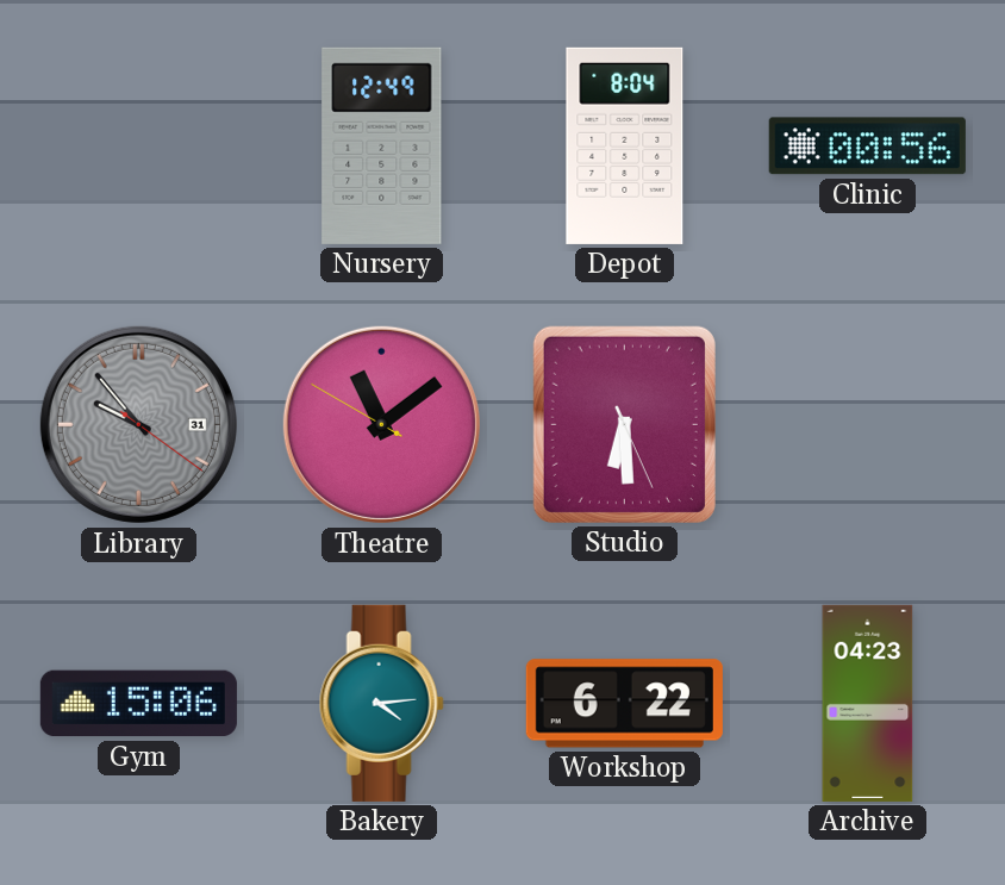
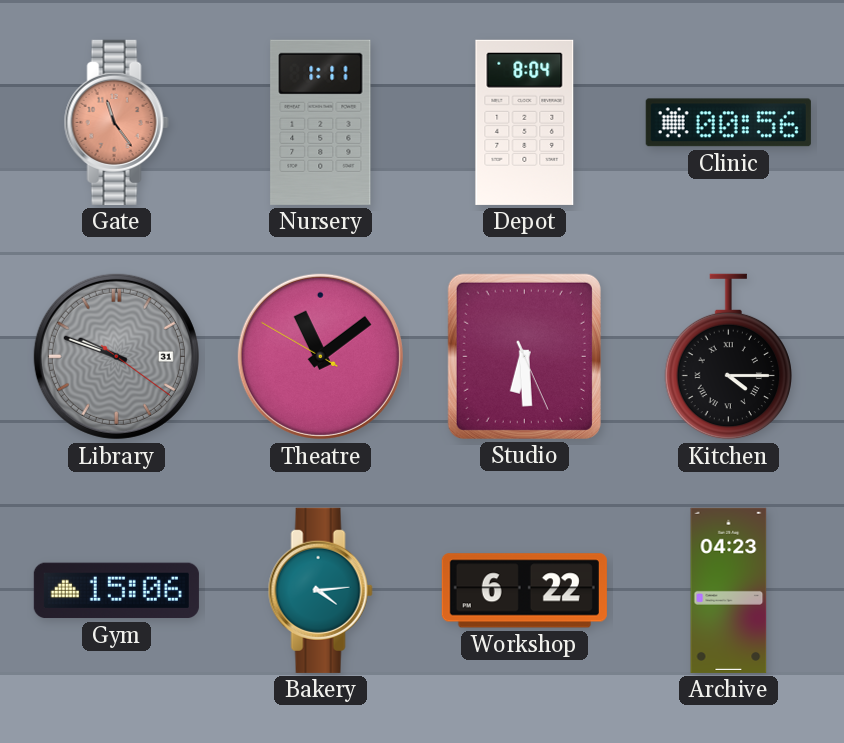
Gate: none -> 11:24 (116, 122)
Nursery: 12:49 -> 1:11 (321, 122)
Library: 9:53 -> 9:48 (116, 356)
Kitchen: none -> 4:15 (728, 357)
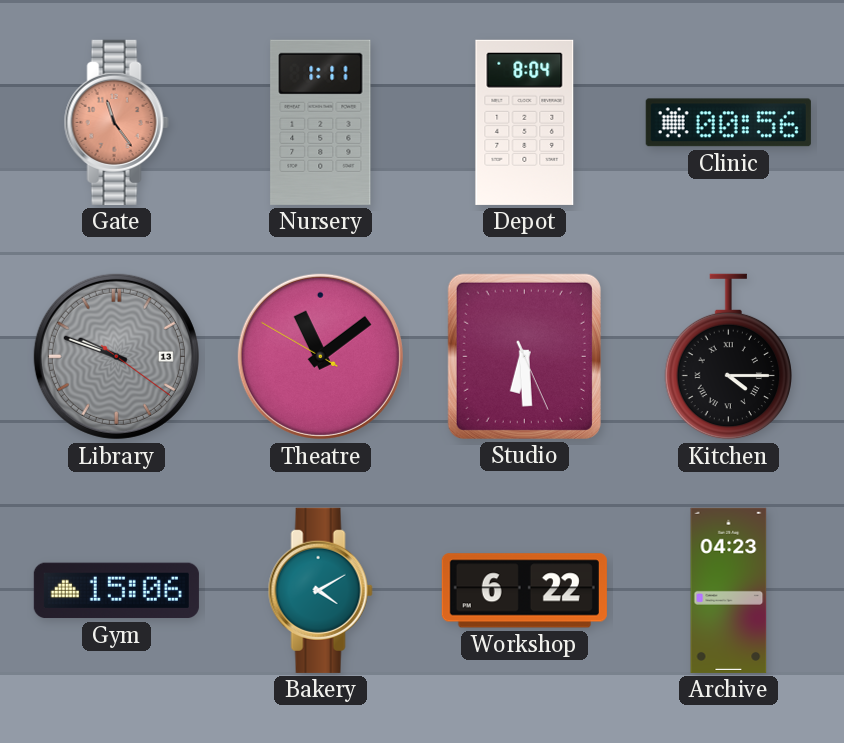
Library date: 31 -> 13 (116, 356)
Bakery: 4:14 -> 4:10 (320, 590)
